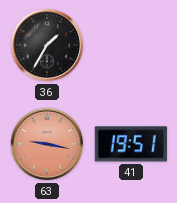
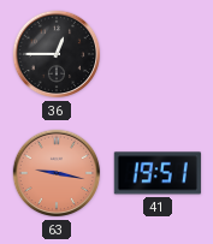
36: 1:35 -> 12:45 (57, 54)
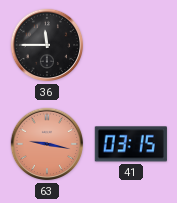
36: 12:45 -> 11:45 (47, 45)
41: 19:51 -> 03:15 (131, 144)
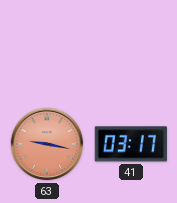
36: 11:45 -> none (47, 45)
41: 03:15 -> 03:17 (131, 144)
